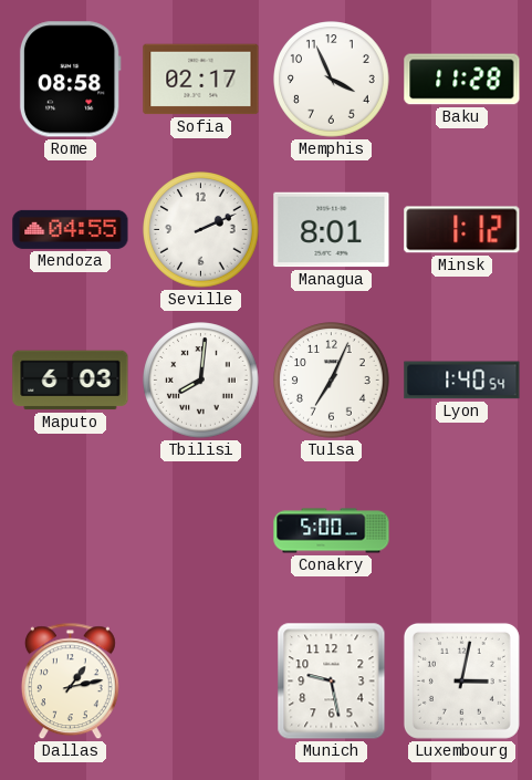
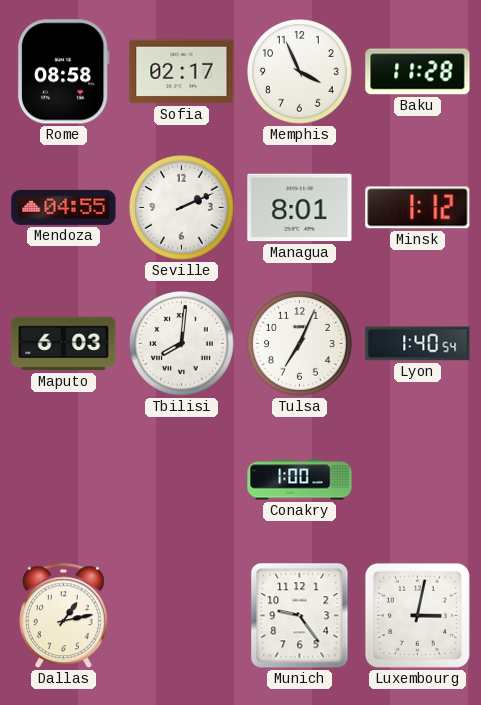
Conakry: 5:00 -> 1:00 (300, 480)
Munich: 9:28 -> 9:24 (300, 616)
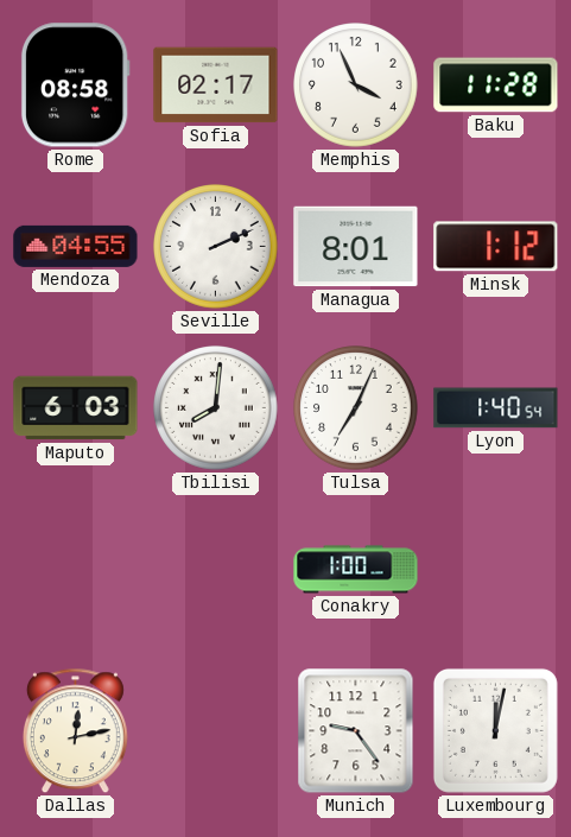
Dallas: 1:13 -> 12:13 (75, 731)
Luxembourg: 3:02 -> 12:02 (495, 730)
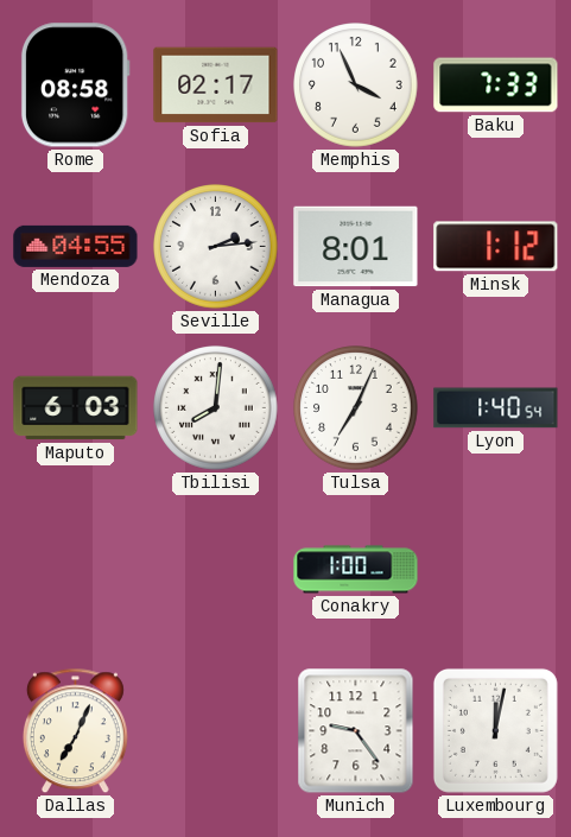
Baku: 11:28 -> 7:33 (496, 85)
Seville: 2:11 -> 2:14 (216, 247)
Dallas: 12:13 -> 7:04 (75, 731)
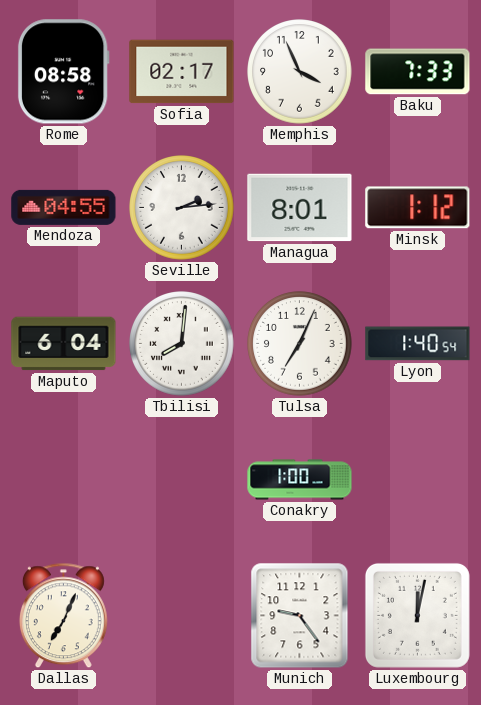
Maputo: 6:03 -> 6:04 (64, 344)
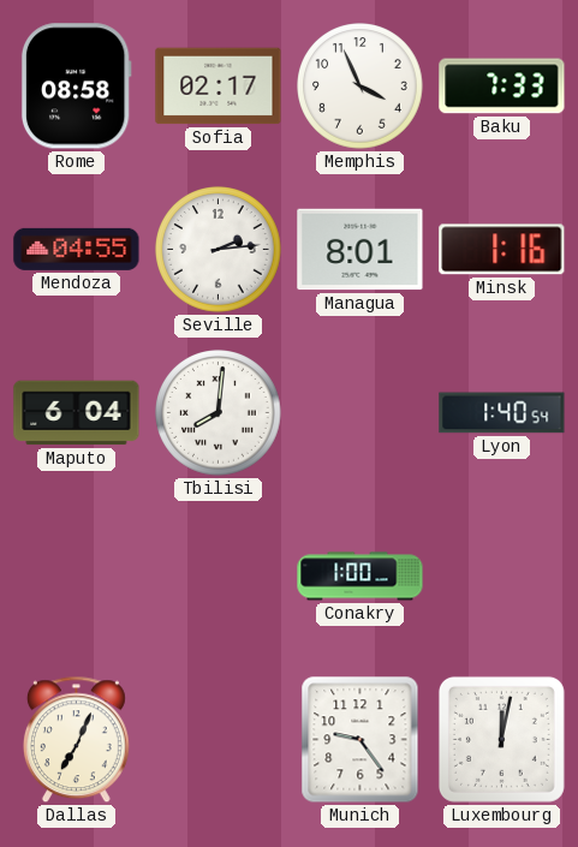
Minsk: 1:12 -> 1:16 (502, 250)
Tulsa: 7:04 -> none (300, 344)
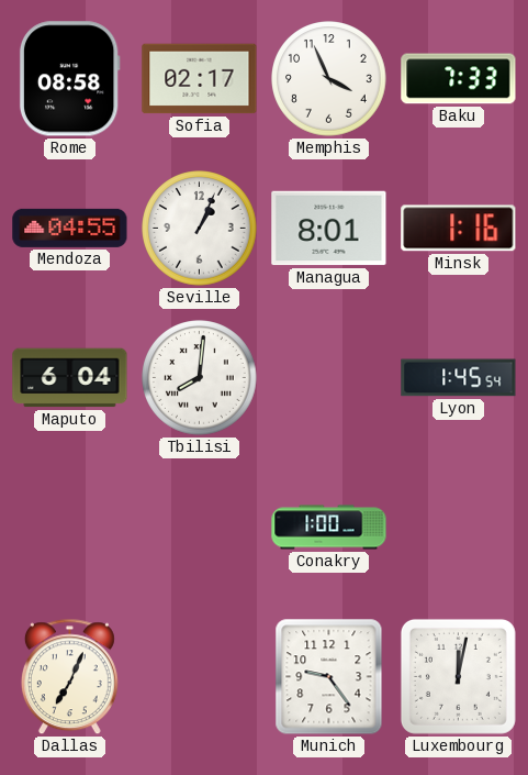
Seville: 2:14 -> 1:04 (200, 229)
Lyon: 1:40 -> 1:45 (459, 378)
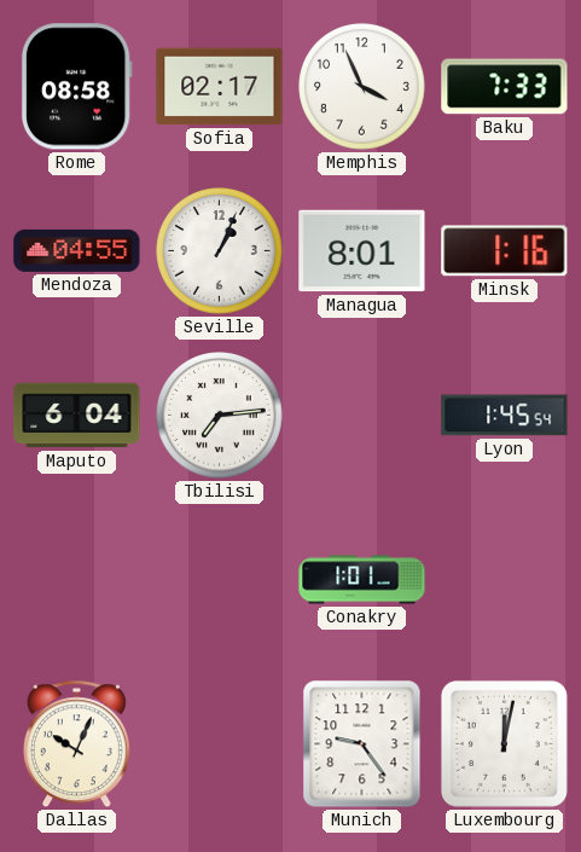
Tbilisi: 8:01 -> 7:14 (220, 416)
Conakry: 1:00 -> 1:01 (362, 580)
Dallas: 7:04 -> 10:04 (76, 744)
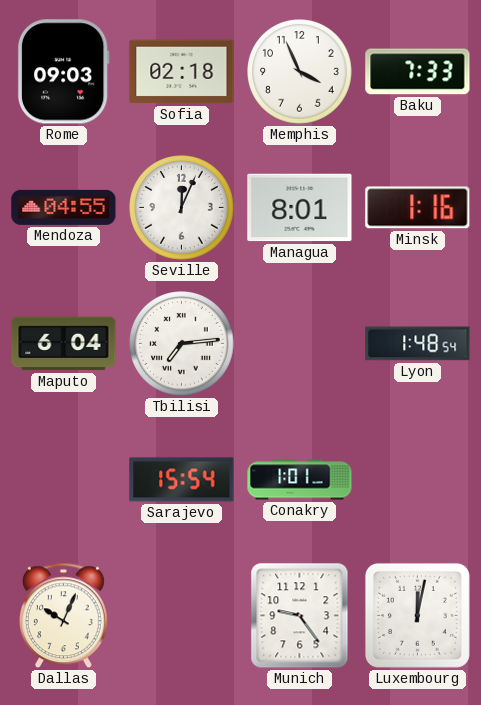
Rome: 08:58 -> 09:03 (63, 72)
Sofia: 02:17 -> 02:18 (182, 72)
Seville: 1:04 -> 12:04 (182, 208)
Lyon: 1:45 -> 1:48 (418, 344)
Sarajevo: none -> 15:54 (182, 480)
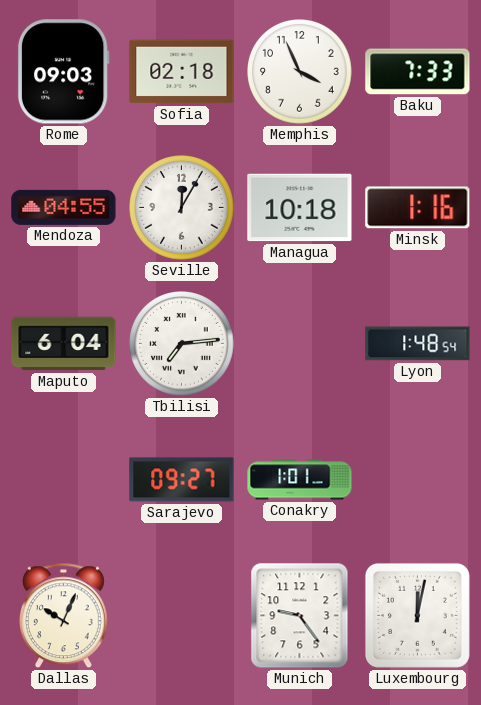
Seville: 12:04 -> 12:05 (182, 208)
Managua: 8:01 -> 10:18 (300, 208)
Sarajevo: 15:54 -> 09:27 (182, 480)
